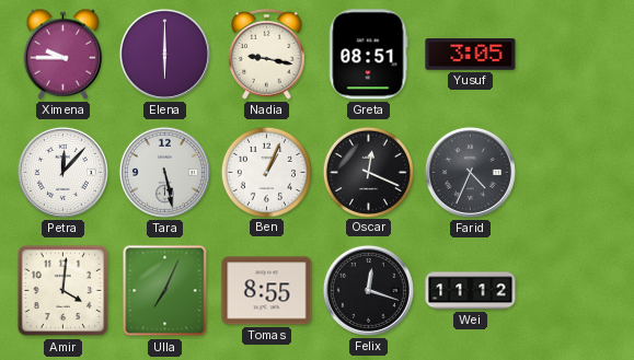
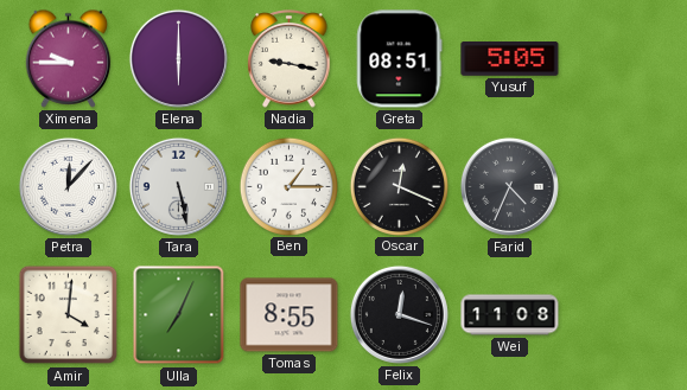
Yusuf: 3:05 -> 5:05 (510, 59)
Ben: 1:04 -> 1:15 (288, 186)
Wei: 11:12 -> 11:08 (510, 315)
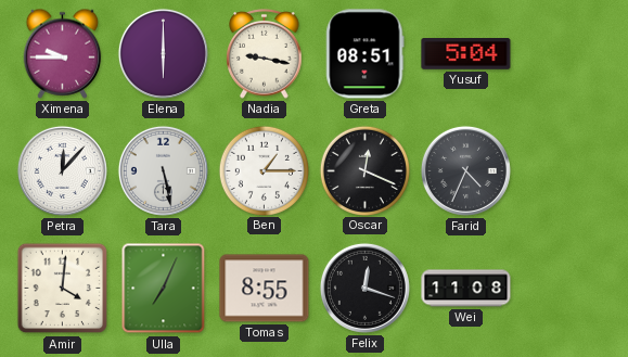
Yusuf: 5:05 -> 5:04 (466, 54)
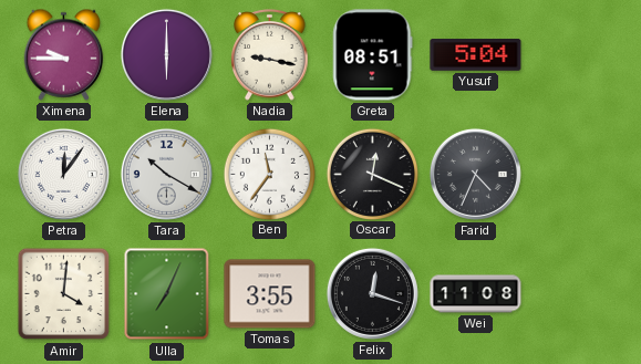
Petra: 12:07 -> 12:06 (63, 174)
Tara: 5:28 -> 10:20 (166, 174)
Ben: 1:15 -> 11:36 (269, 174)
Tomas: 8:55 -> 3:55 (270, 294)
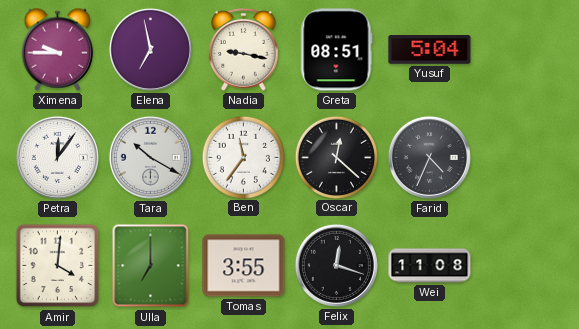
Elena: 6:00 -> 6:58 (150, 49)
Oscar: 12:19 -> 12:22 (336, 157)
Ulla: 7:04 -> 7:00 (151, 266)
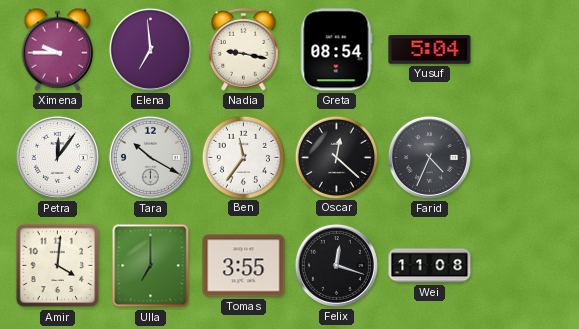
Elena: 6:58 -> 6:59 (150, 49)
Greta: 08:51 -> 08:54 (337, 50)
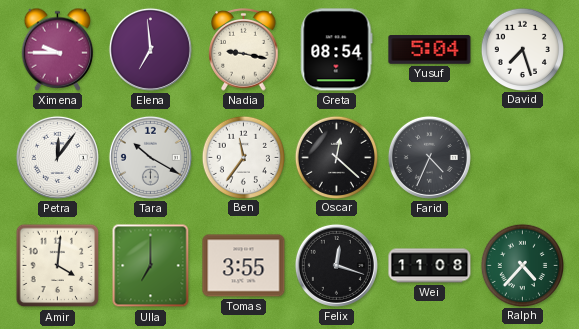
David: none -> 7:27 (522, 49)
Ralph: none -> 4:37 (522, 265)
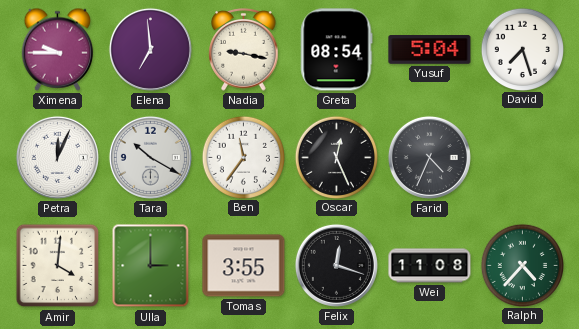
Petra: 12:06 -> 12:04 (57, 157)
Oscar: 12:22 -> 12:26 (336, 157)
Ulla: 7:00 -> 3:00 (151, 266)
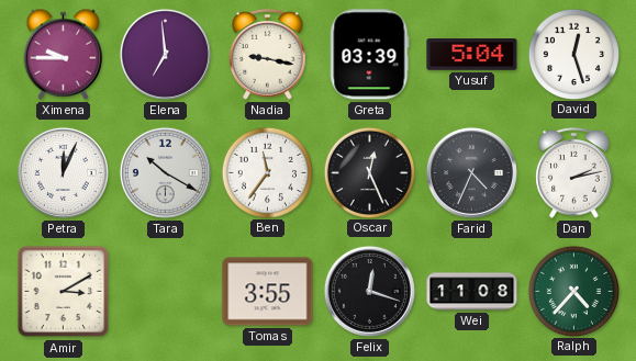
Greta: 08:54 -> 03:39 (370, 55)
David: 7:27 -> 12:27 (573, 54)
Dan: none -> 2:13 (574, 173)
Amir: 4:01 -> 3:10 (64, 292)
Ulla: 3:00 -> none (151, 266)
